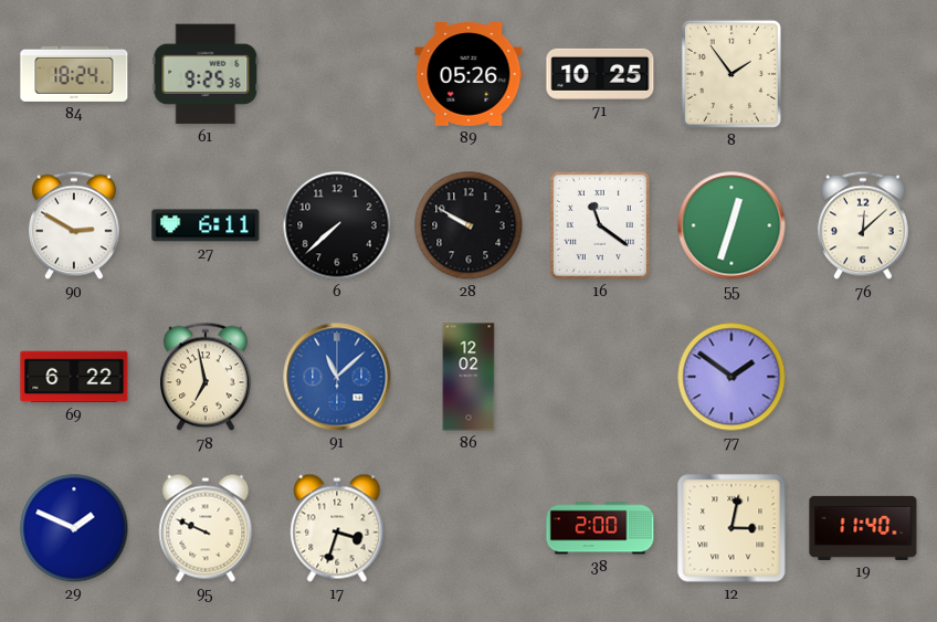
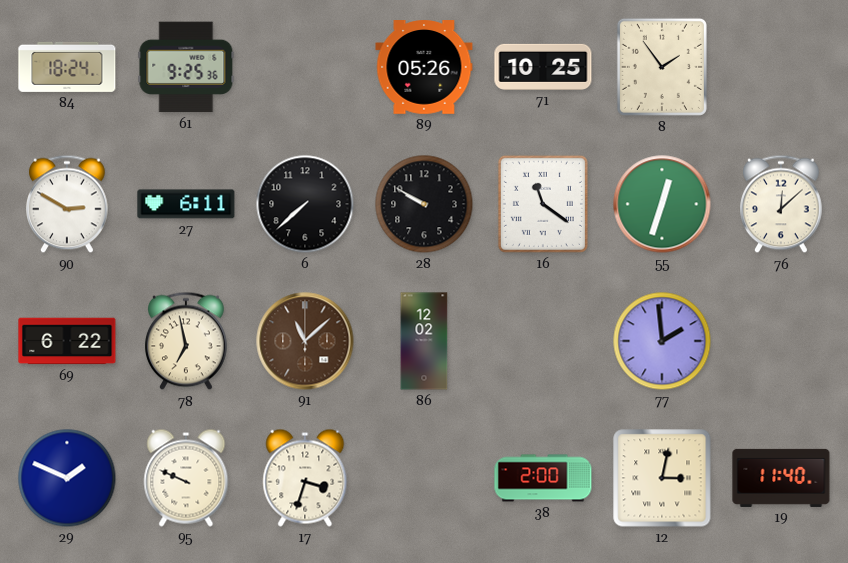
91 dial: blue -> brown (305, 341)
77: 1:51 -> 1:59 (662, 341)
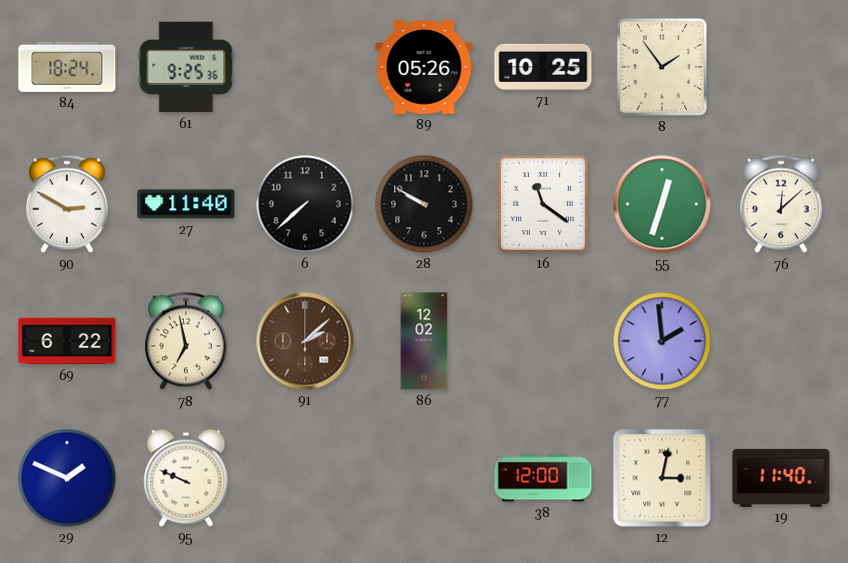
27: 6:11 -> 11:40 (186, 204)
91: 11:08 -> 2:08 (305, 341)
17: 3:33 -> none (305, 478)
38: 2:00 -> 12:00 (543, 478)
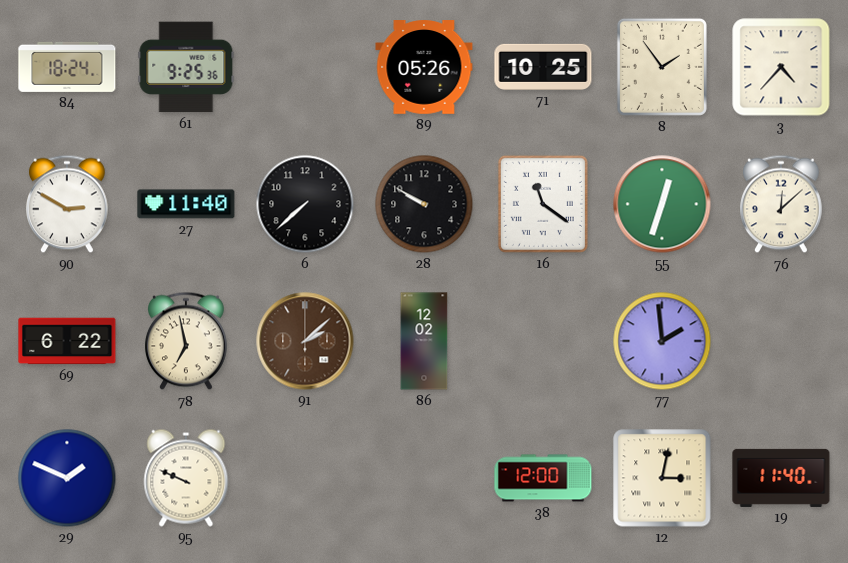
3: none -> 4:37 (781, 67)
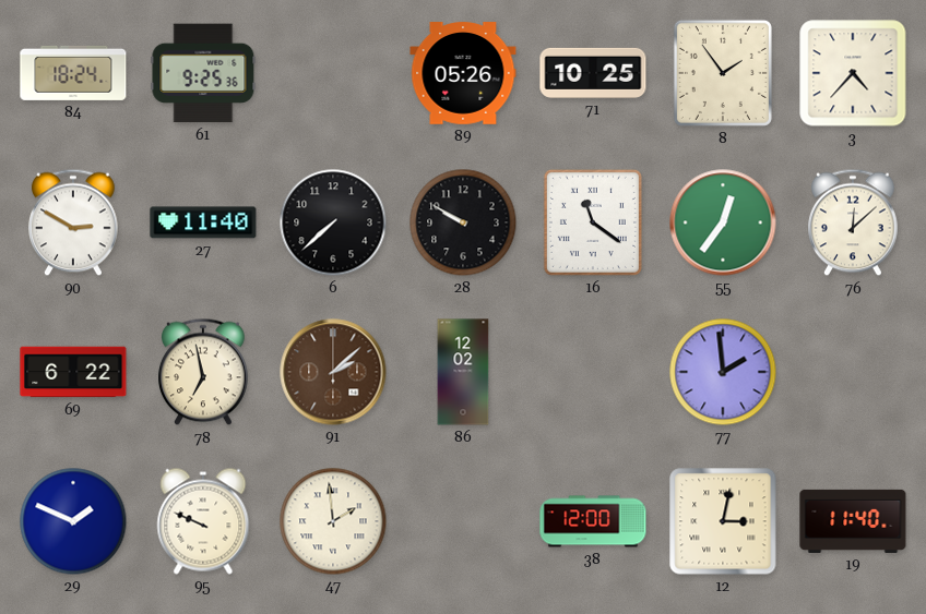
55: 12:33 -> 12:36 (723, 222)
47: none -> 1:59 (333, 521)
